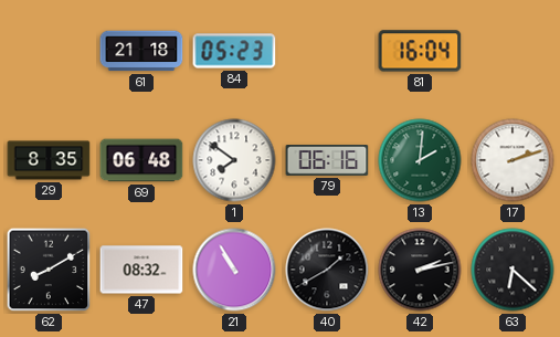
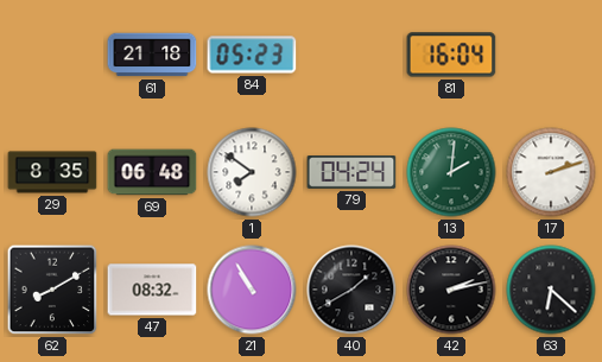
79: 06:16 -> 04:24 (351, 173)
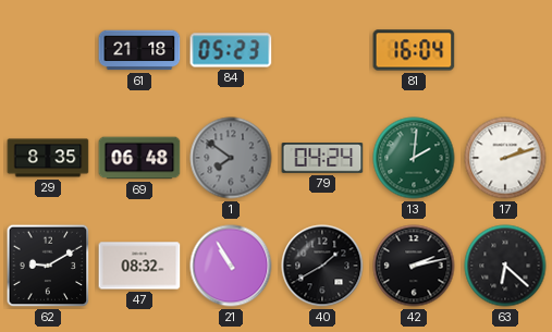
1 dial: white -> grey (231, 158)
62: 8:10 -> 9:10 (48, 266)
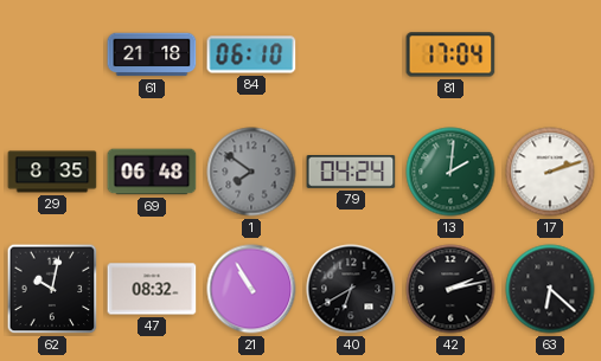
84: 05:23 -> 06:10 (251, 54)
81: 16:04 -> 17:04 (450, 54)
62: 9:10 -> 10:02 (52, 289)
40: 1:40 -> 6:40 (351, 289)
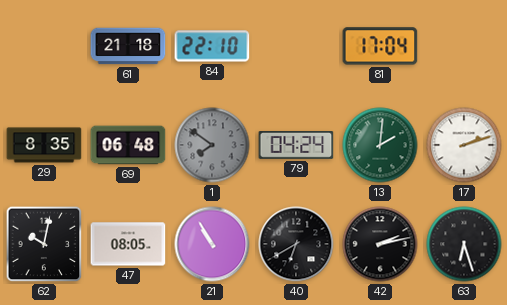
84: 06:10 -> 22:10 (212, 46)
47: 08:32 -> 08:05 (128, 244)
63: 6:22 -> 6:27 (464, 244)
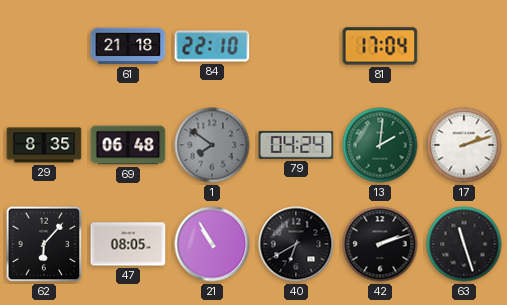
62: 10:02 -> 6:07 (44, 244)
42: 2:13 -> 2:12 (380, 244)
63: 6:27 -> 11:27 (464, 244)
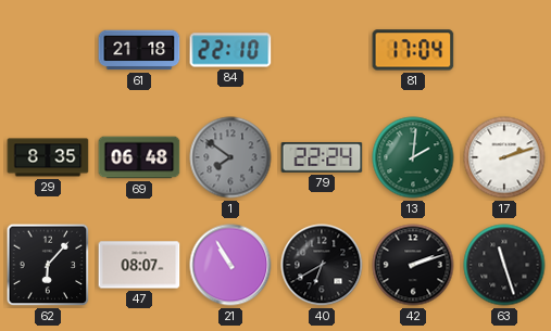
79: 04:24 -> 22:24 (322, 158)
47: 08:05 -> 08:07 (139, 265)
